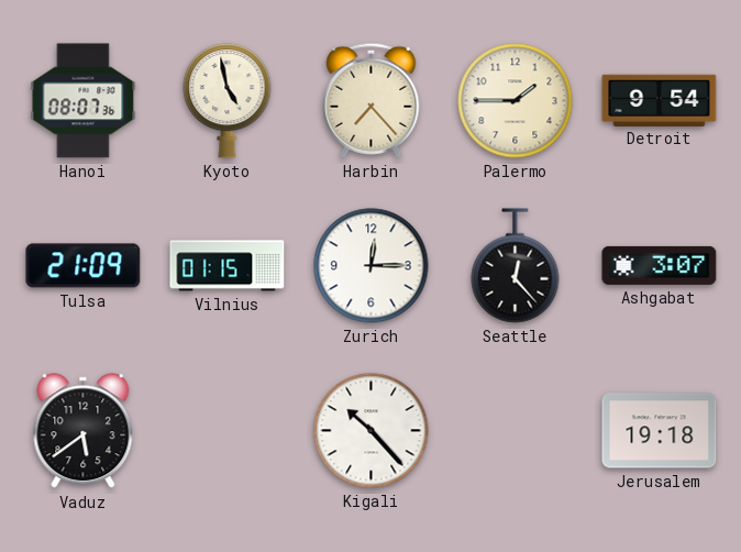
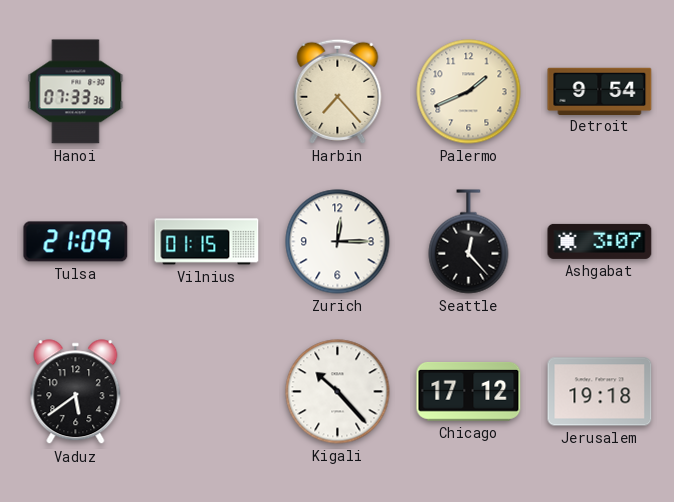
Hanoi: 08:07 -> 07:33 (76, 92)
Kyoto: 4:58 -> none (228, 101)
Palermo: 1:45 -> 1:41 (469, 92)
Chicago: none -> 17:12 (469, 392)
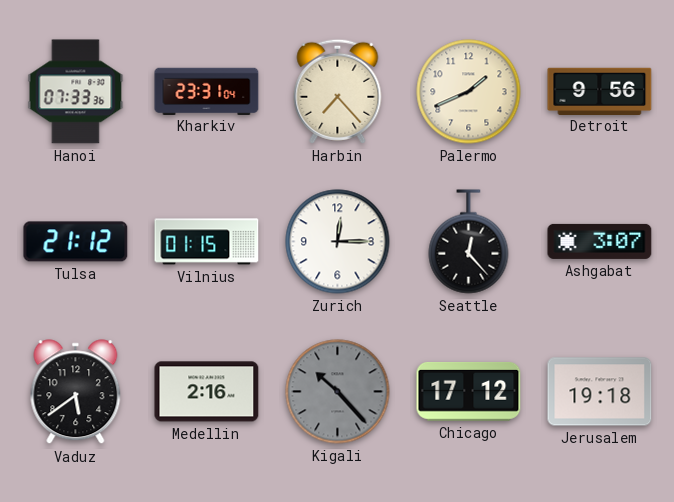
Kharkiv: none -> 23:31 (207, 91)
Detroit: 9:54 -> 9:56 (600, 91)
Tulsa: 21:09 -> 21:12 (76, 242)
Medellin: none -> 2:16 (207, 392)
Kigali dial: white -> grey (338, 392)
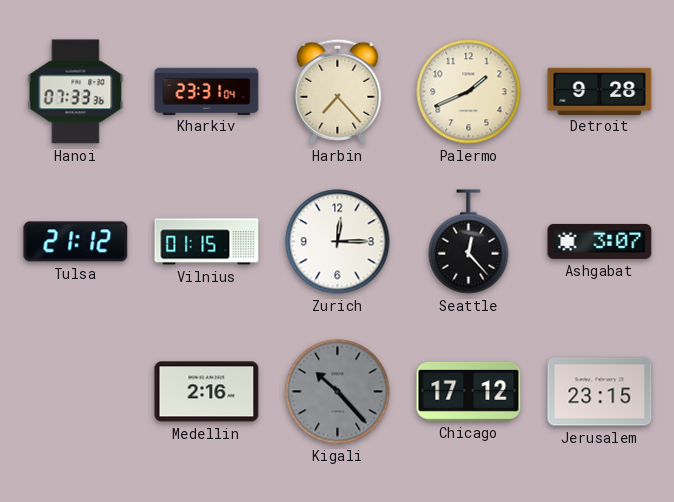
Detroit: 9:56 -> 9:28 (600, 91)
Vaduz: 5:39 -> none (76, 392)
Jerusalem: 19:18 -> 23:15 (600, 392)
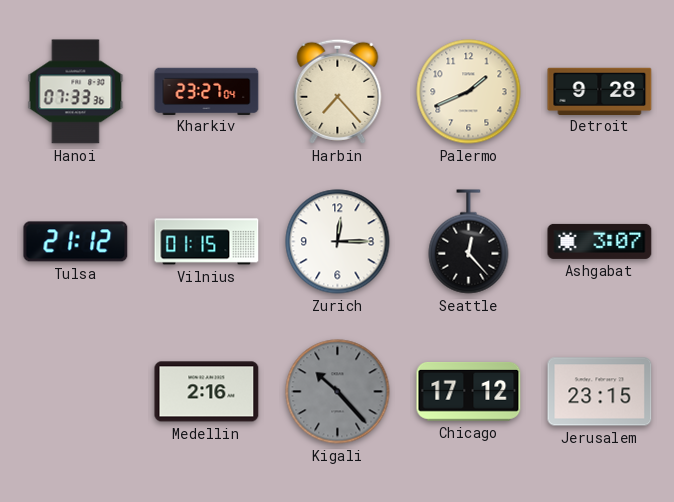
Kharkiv: 23:31 -> 23:27 (207, 91)
